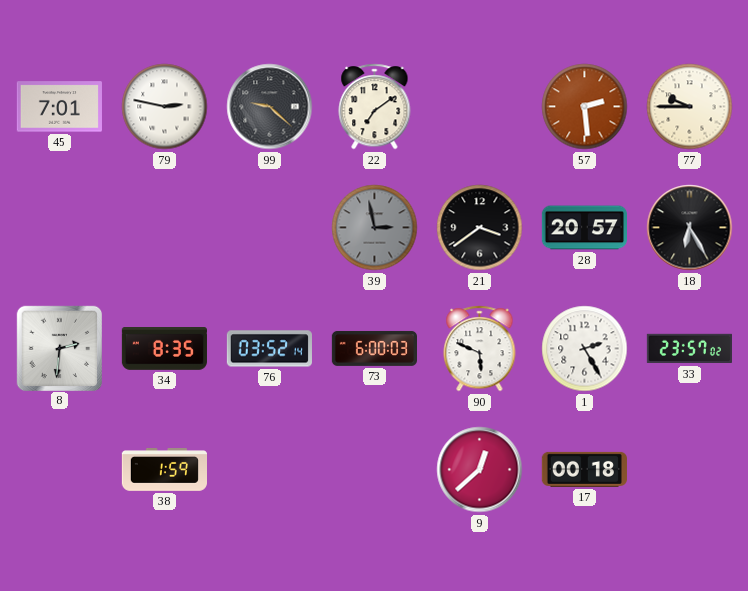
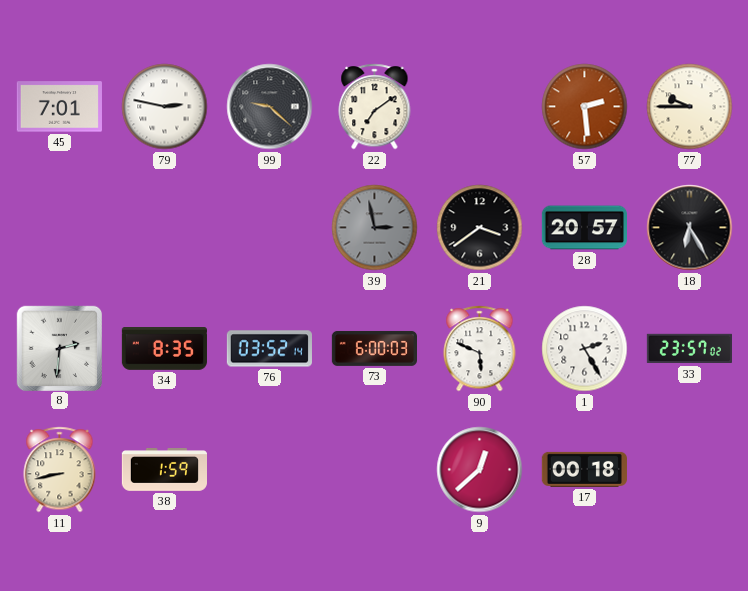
11: none -> 8:43 (60, 470)
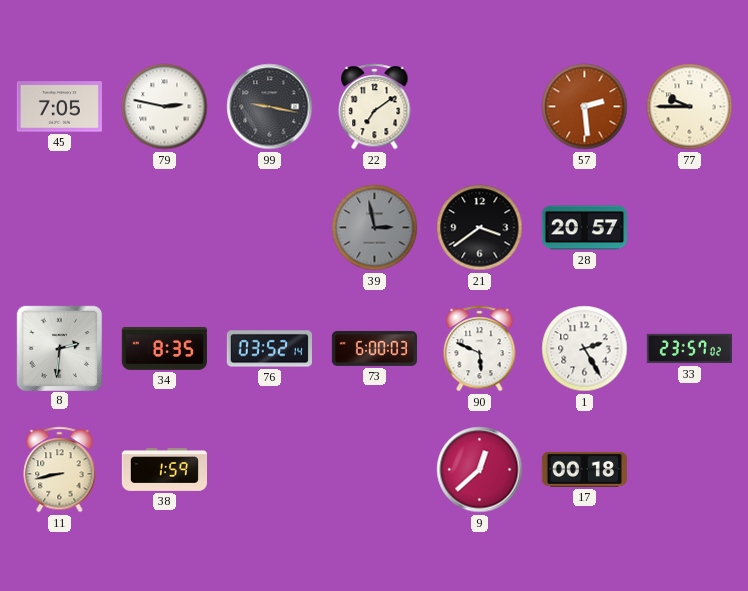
45: 7:01 -> 7:05 (59, 107)
99: 9:22 -> 9:17 (270, 107)
18: 6:25 -> none (690, 228)
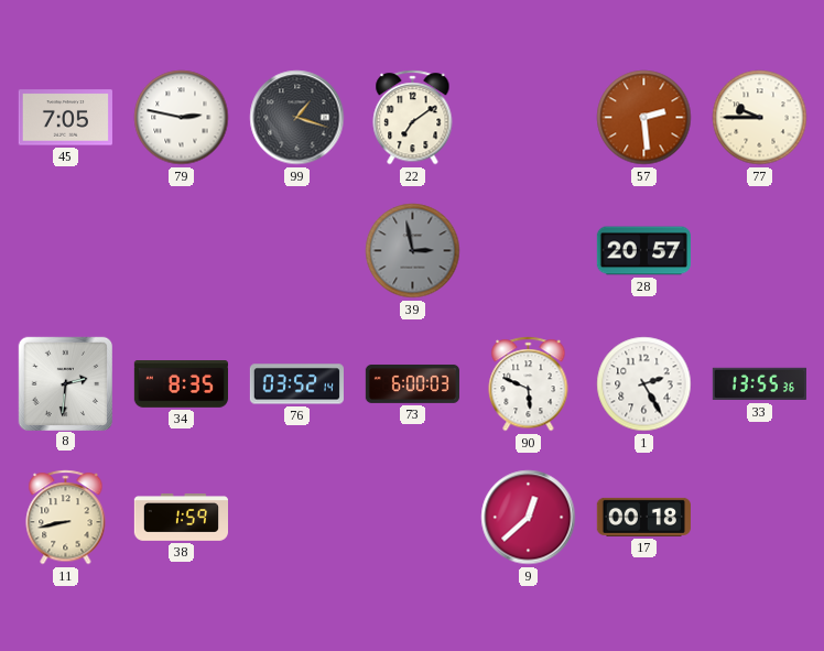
99: 9:17 -> 1:18 (297, 118)
21: 3:39 -> none (480, 228)
33: 23:57 -> 13:55 (759, 384)
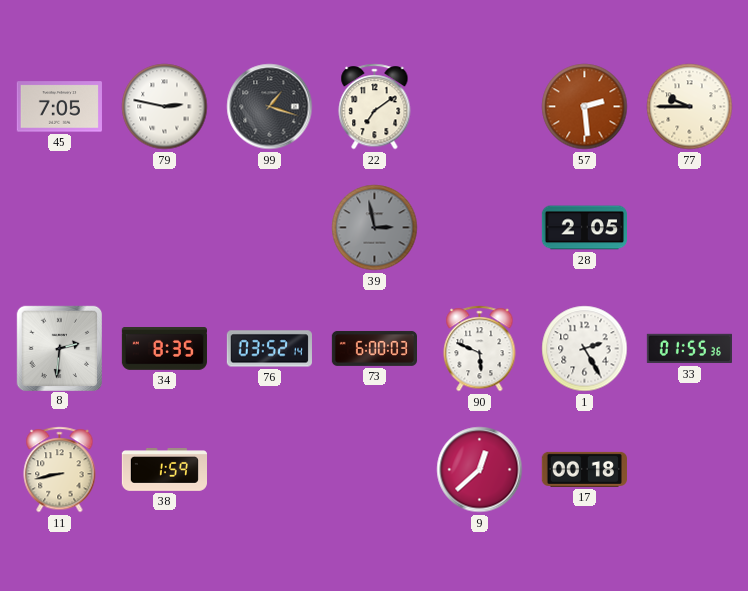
28: 20:57 -> 2:05 (584, 228)
33: 13:55 -> 01:55 (689, 349)
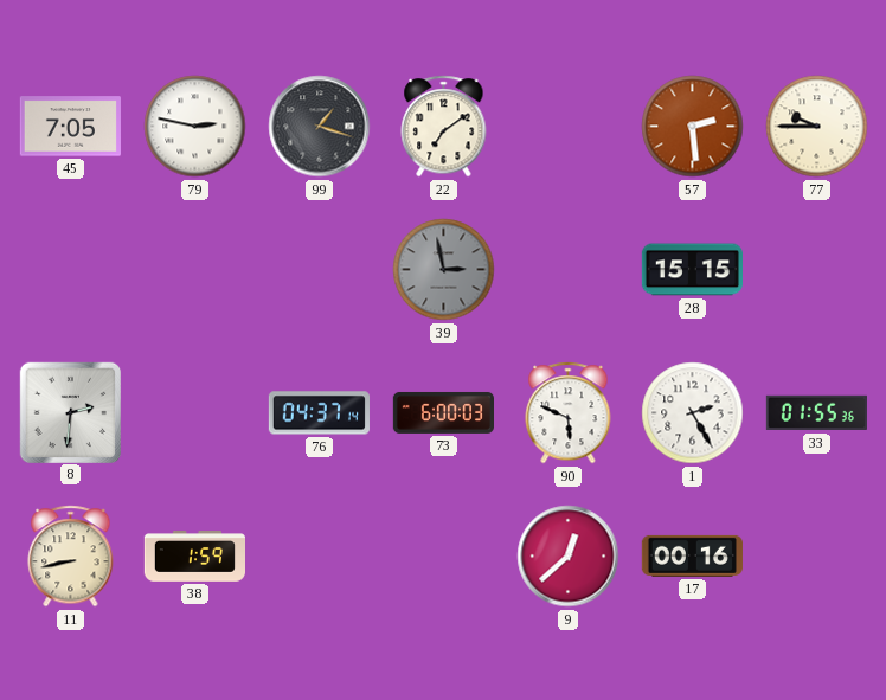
28: 2:05 -> 15:15 (692, 270)
34: 8:35 -> none (164, 349)
76: 03:52 -> 04:37 (319, 413)
17: 00:18 -> 00:16 (692, 555)
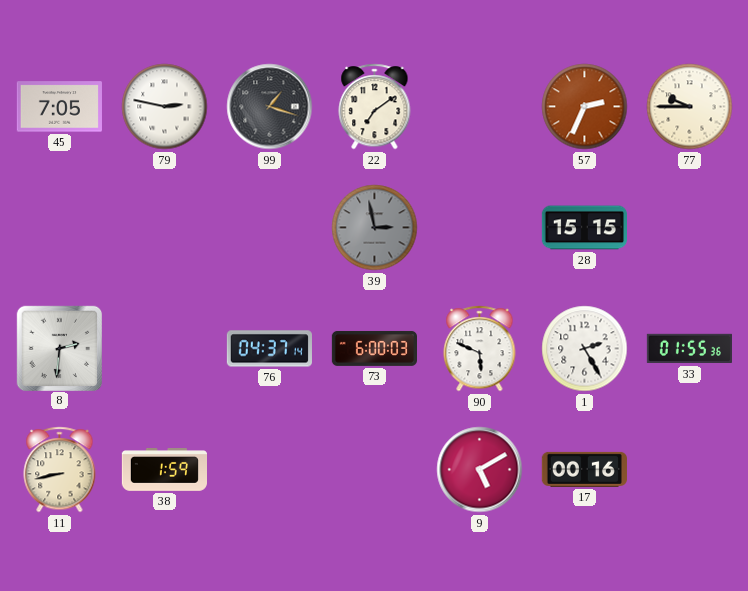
57: 2:29 -> 2:34 (585, 107)
9: 12:38 -> 5:10 (480, 470)
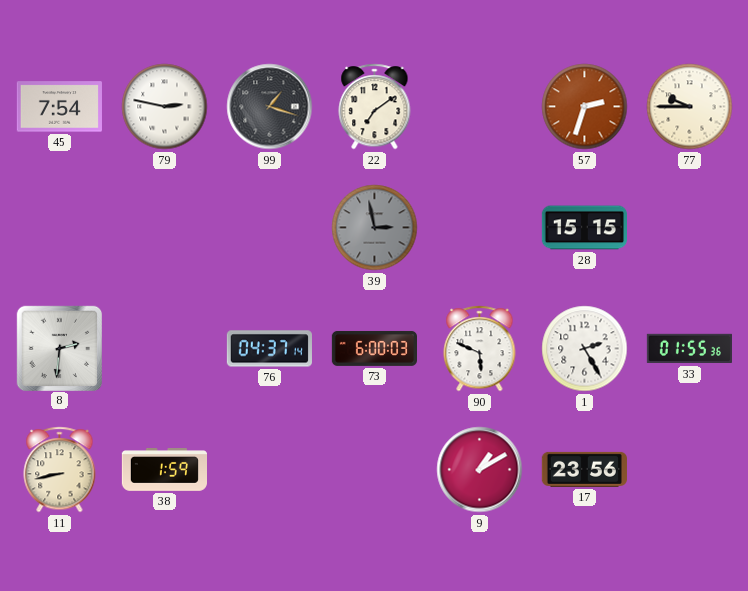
45: 7:05 -> 7:54 (59, 107)
57: 2:34 -> 2:33 (585, 107)
9: 5:10 -> 1:10 (480, 470)
17: 00:16 -> 23:56 (584, 469)
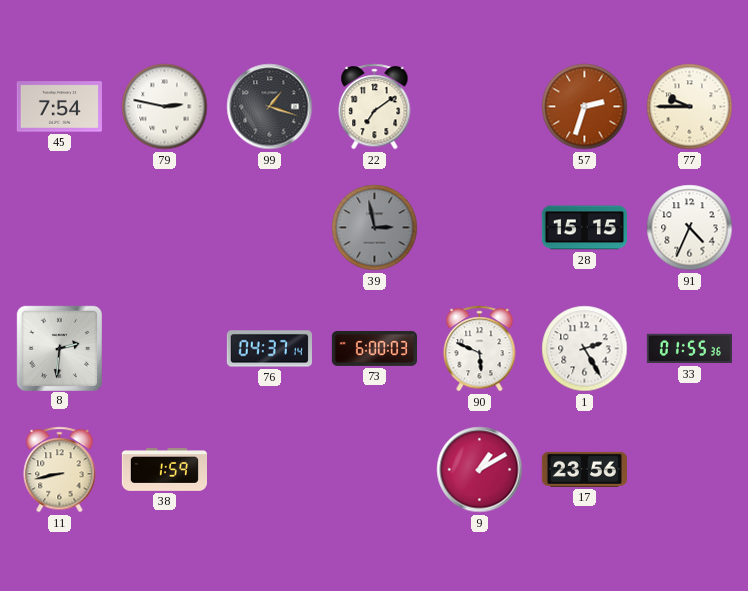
91: none -> 4:34 (690, 228)
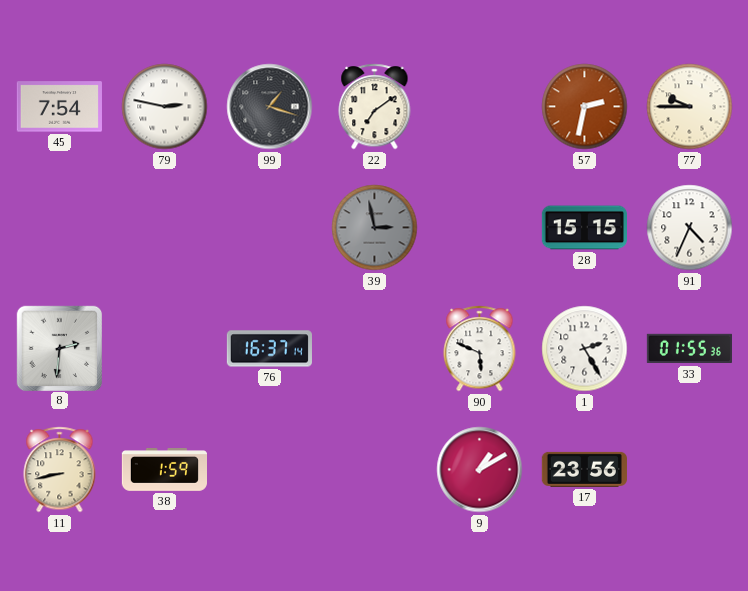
57: 2:33 -> 2:32 (585, 107)
76: 04:37 -> 16:37 (269, 349)
73: 6:00 -> none (374, 348)
